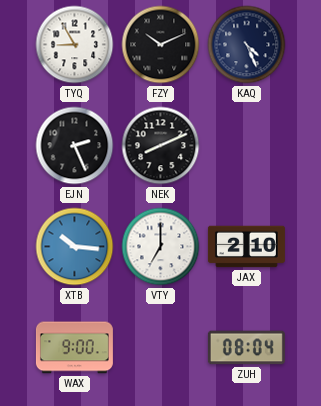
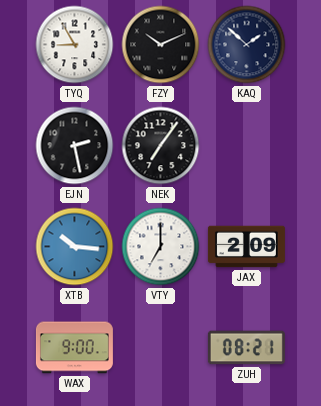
KAQ: 4:26 -> 1:52 (247, 45)
EJN: 2:26 -> 2:28 (75, 146)
NEK: 8:11 -> 7:06 (161, 146)
JAX: 2:10 -> 2:09 (246, 247)
ZUH: 08:04 -> 08:21 (246, 348)
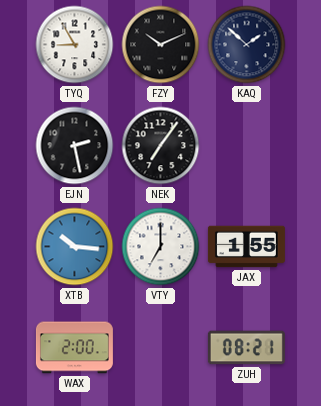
JAX: 2:09 -> 1:55 (246, 247)
WAX: 9:00 -> 2:00 (74, 348)
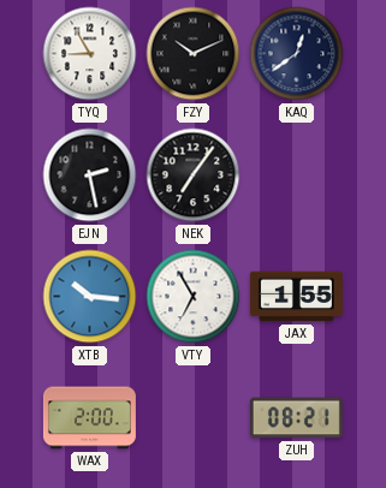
KAQ: 1:52 -> 12:39 (297, 54)
VTY: 7:00 -> 6:55 (194, 297)
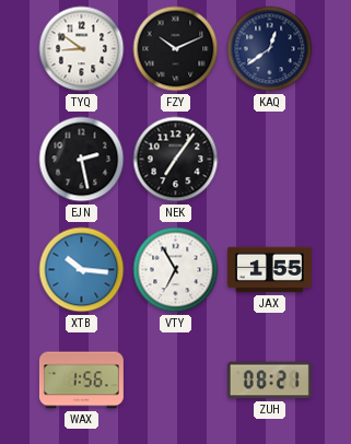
TYQ: 8:55 -> 8:51 (82, 49)
WAX: 2:00 -> 1:56 (81, 381)
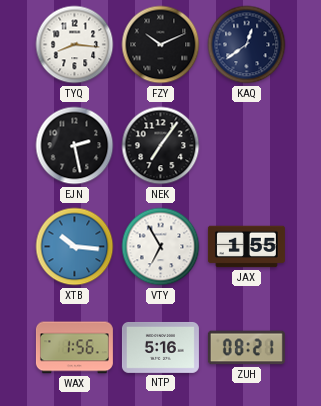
TYQ: 8:51 -> 8:16 (75, 45)
NTP: none -> 5:16 (160, 347)
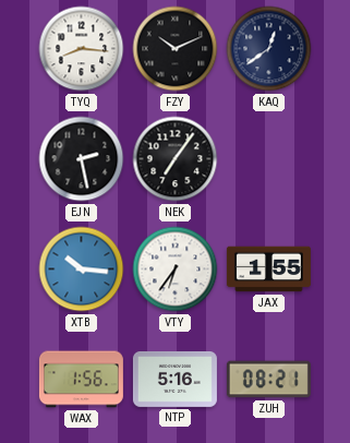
VTY: 6:55 -> 6:36 (176, 270)
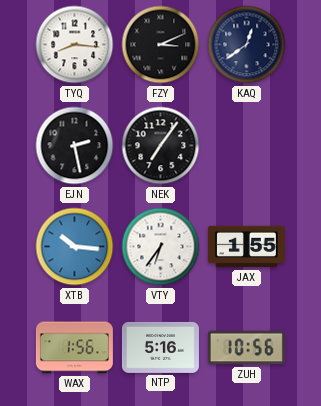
FZY: 10:11 -> 3:11 (161, 45)
ZUH: 08:21 -> 10:56 (246, 348)
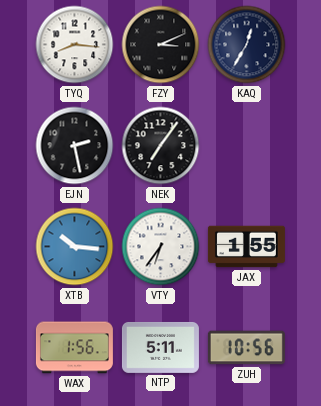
KAQ: 12:39 -> 12:35 (247, 45)
NTP: 5:16 -> 5:11 (160, 347)
